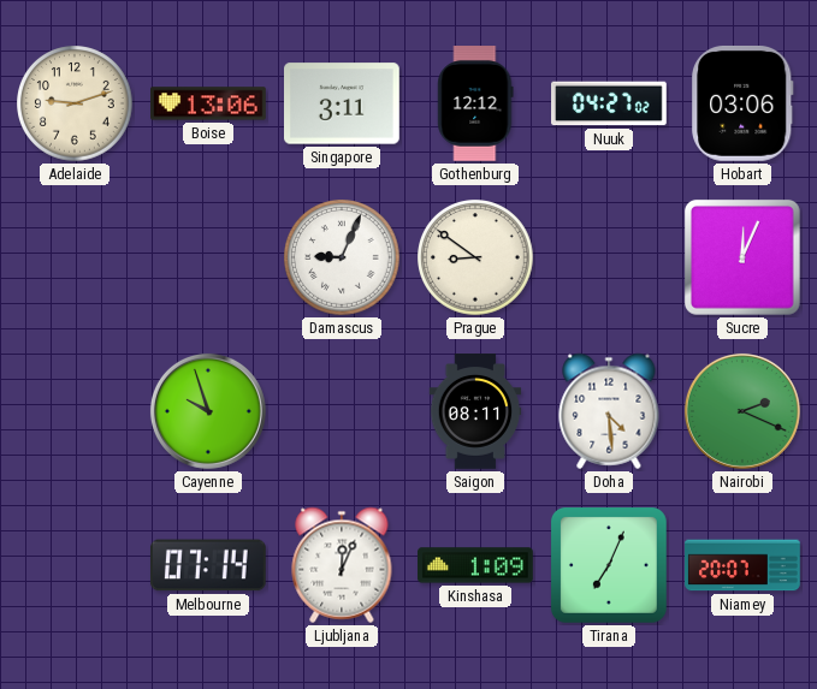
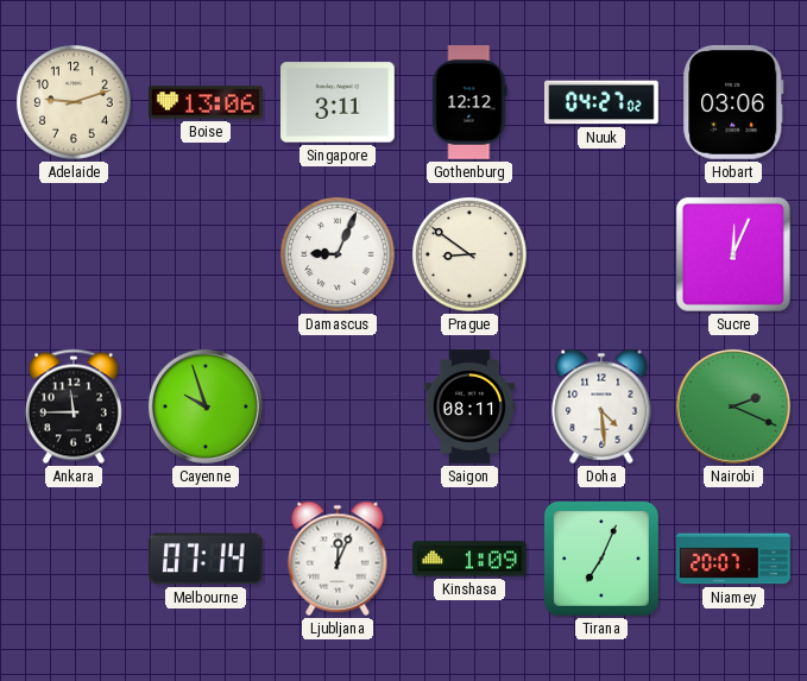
Ankara: none -> 11:45 (74, 406)
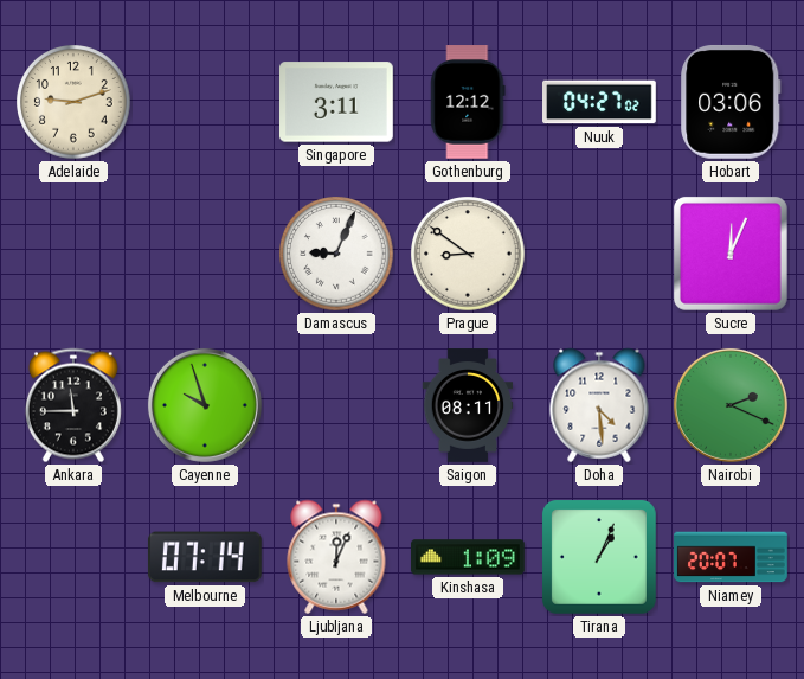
Boise: 13:06 -> none (207, 102)
Tirana: 7:04 -> 1:04 (599, 557)
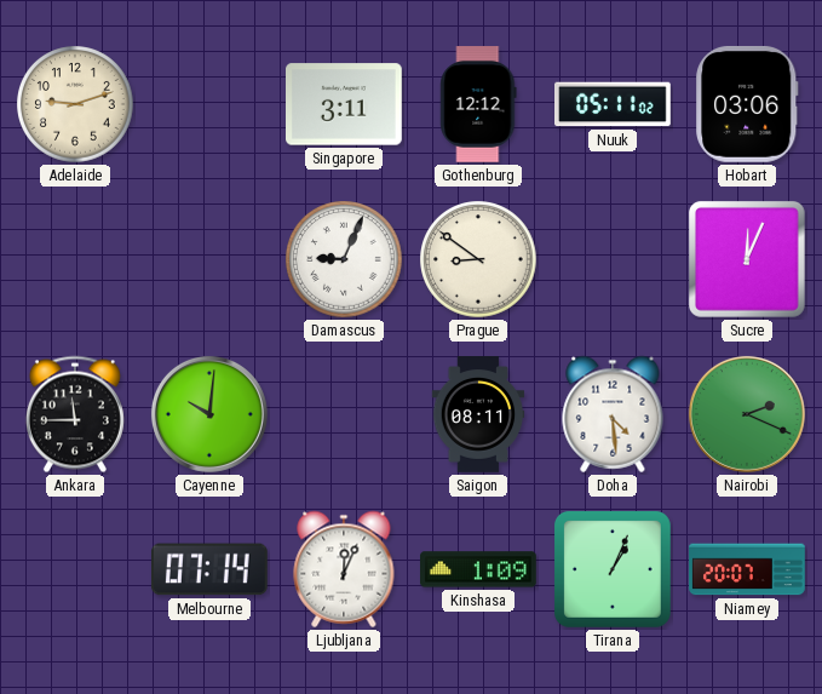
Nuuk: 04:27 -> 05:11 (614, 104)
Cayenne: 9:57 -> 10:01 (209, 414)
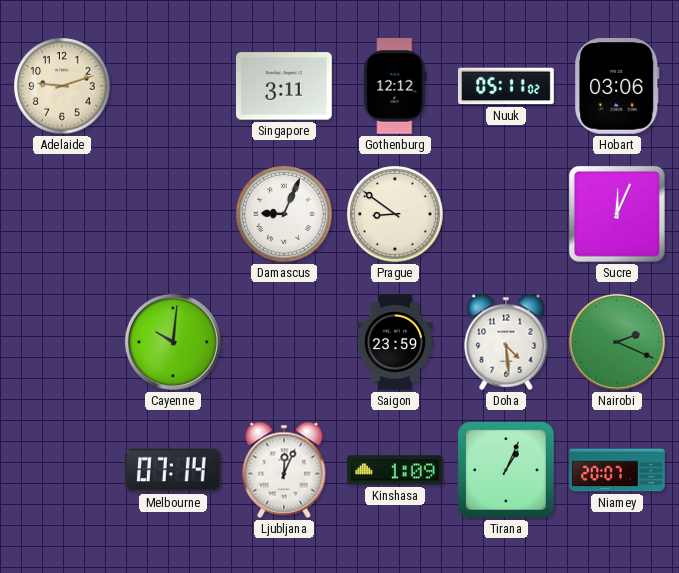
Ankara: 11:45 -> none (75, 414)
Saigon: 08:11 -> 23:59 (395, 342)
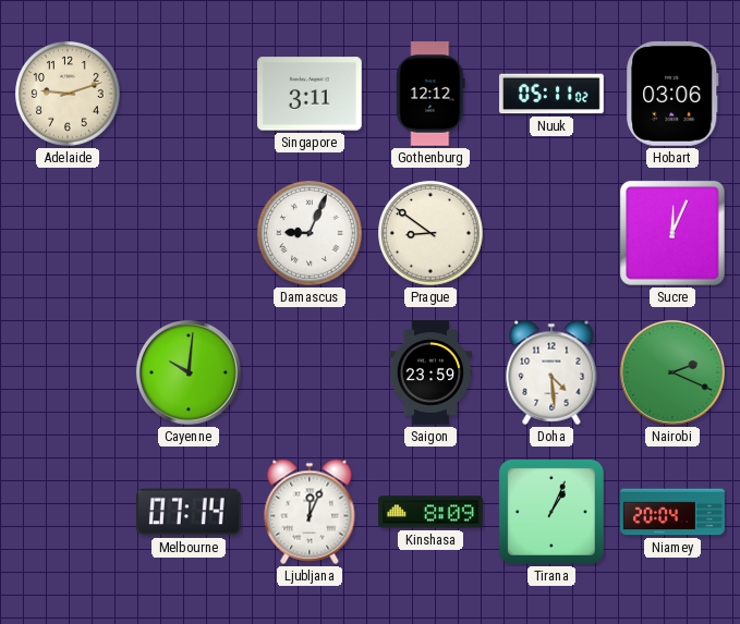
Kinshasa: 1:09 -> 8:09 (432, 512)
Niamey: 20:07 -> 20:04 (672, 512)
